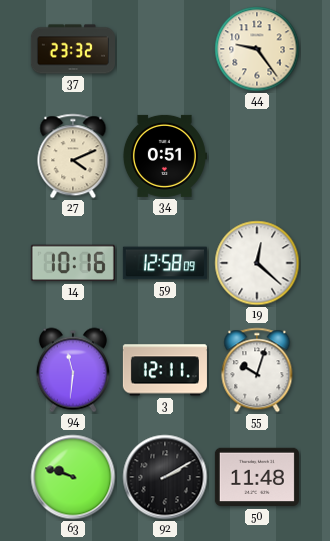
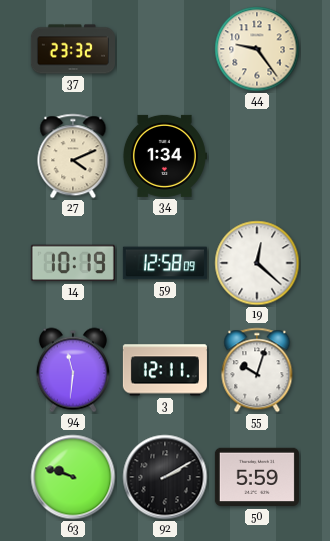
34: 0:51 -> 1:34 (164, 156)
14: 10:16 -> 10:19 (73, 263)
50: 11:48 -> 5:59 (257, 477)
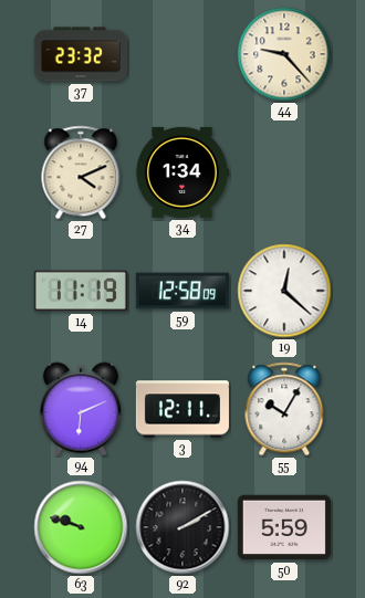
44: 9:24 -> 9:23 (284, 54)
14: 10:19 -> 11:19 (81, 291)
94: 11:31 -> 6:11 (81, 409)
55: 10:03 -> 10:05 (284, 409)
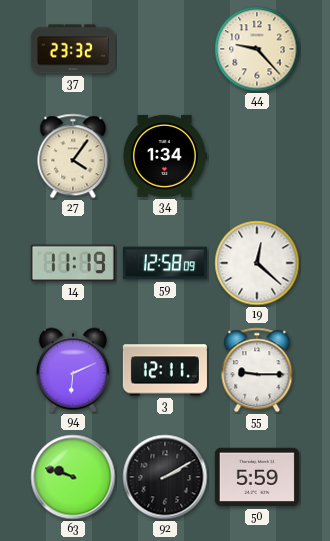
27: 4:11 -> 4:06 (73, 156)
55: 10:05 -> 9:15 (257, 370)
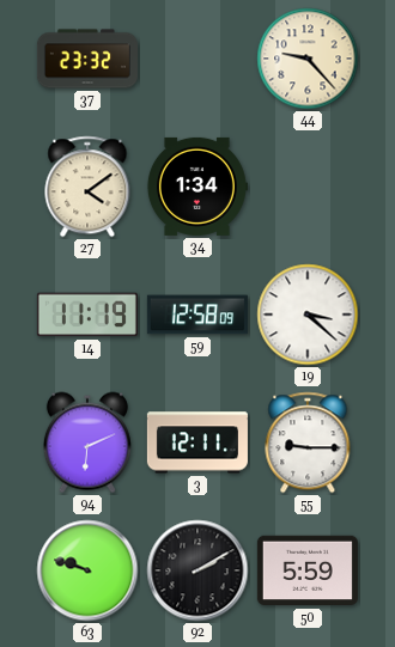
27: 4:06 -> 4:09 (87, 187)
19: 12:22 -> 3:22 (308, 315)
